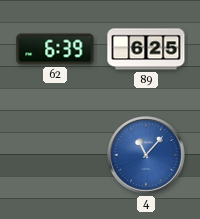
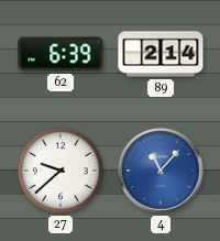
89: 6:25 -> 2:14 (161, 54)
27: none -> 9:38 (61, 171)
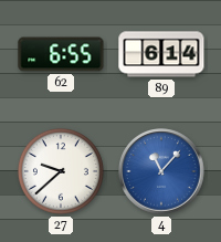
62: 6:39 -> 6:55 (61, 54)
89: 2:14 -> 6:14 (161, 54)
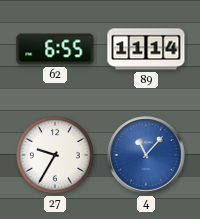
89: 6:14 -> 11:14 (146, 49)
27: 9:38 -> 9:35 (55, 155)
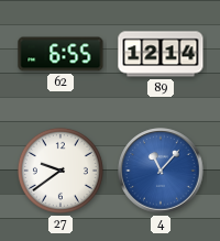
89: 11:14 -> 12:14 (161, 54)
27: 9:35 -> 9:39 (61, 171)
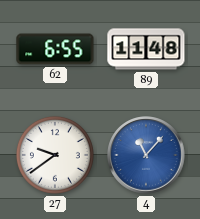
89: 12:14 -> 11:48 (146, 49)
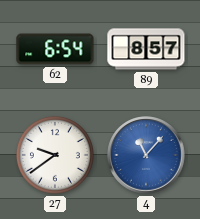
62: 6:55 -> 6:54 (55, 49)
89: 11:48 -> 8:57 (146, 49)
